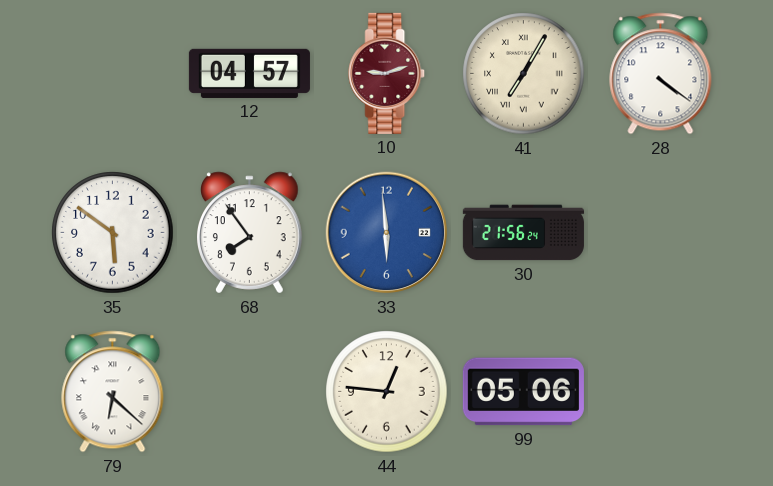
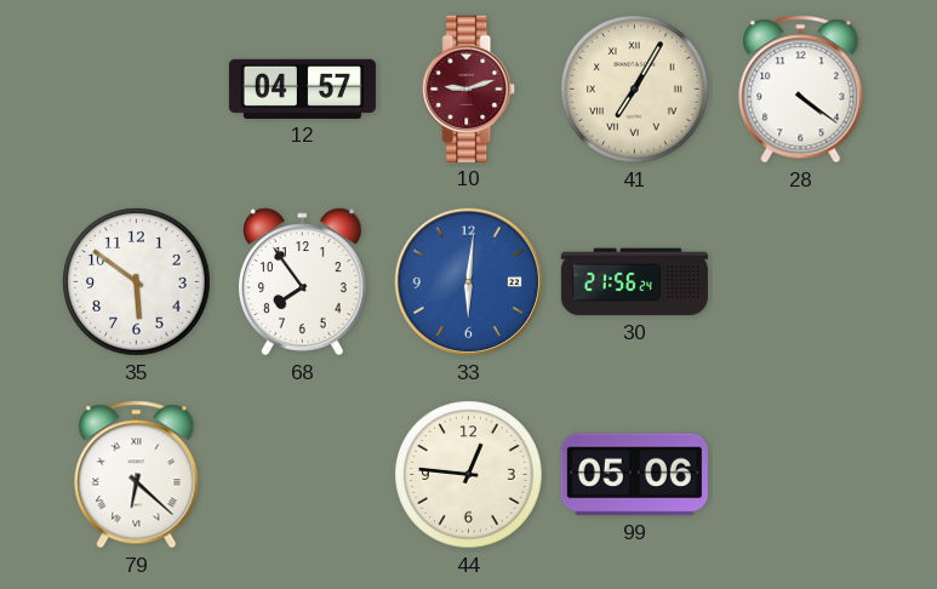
33: 5:59 -> 6:01 (469, 282)
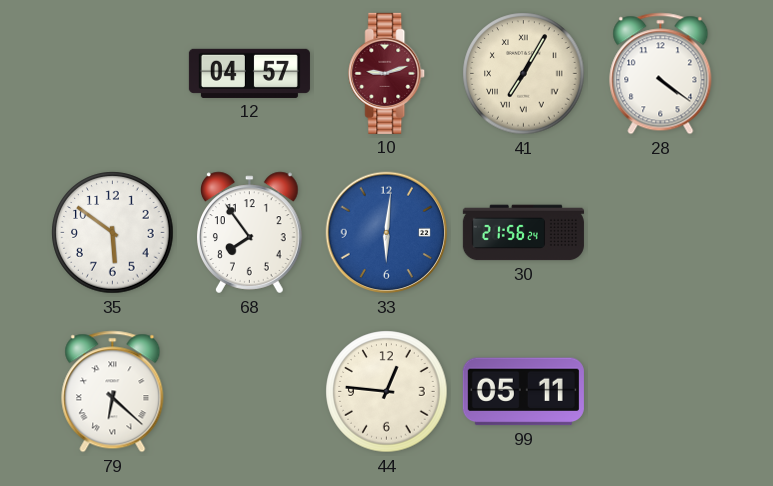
99: 05:06 -> 05:11 (523, 392)
